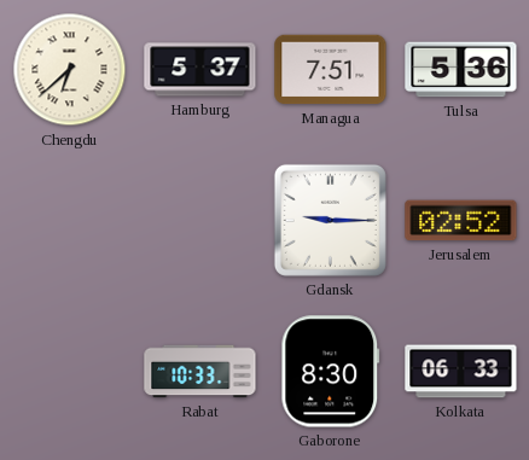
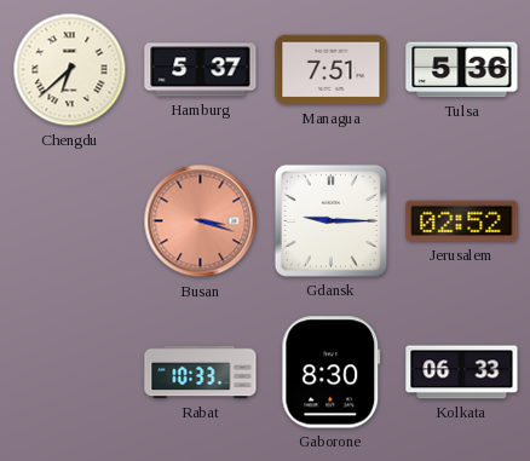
Busan: none -> 3:18 (201, 221)
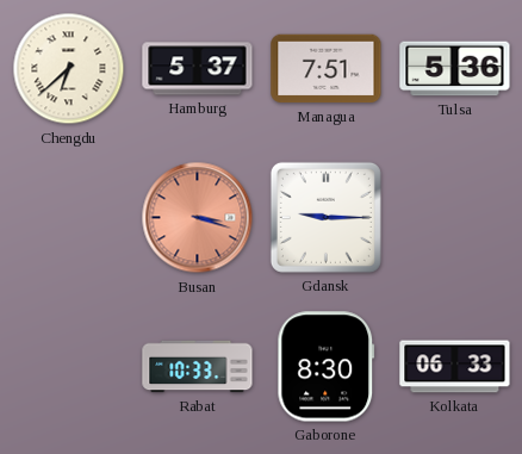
Jerusalem: 02:52 -> none (462, 221)
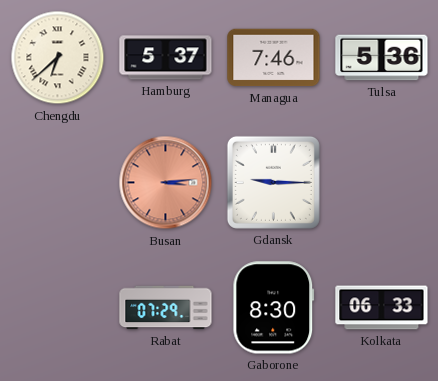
Managua: 7:51 -> 7:46 (274, 58)
Busan: 3:18 -> 3:14 (166, 183)
Rabat: 10:33 -> 07:29 (166, 308)
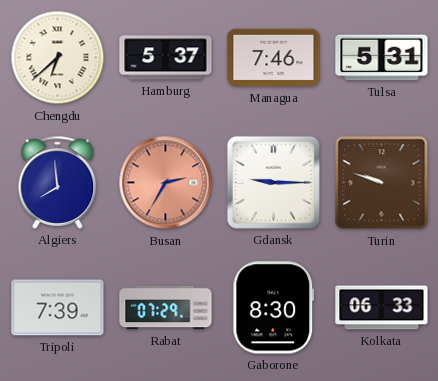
Tulsa: 5:36 -> 5:31 (382, 58)
Algiers: none -> 7:59 (58, 182)
Busan: 3:14 -> 2:35 (166, 183)
Turin: none -> 9:48 (382, 183)
Tripoli: none -> 7:39 (58, 308)
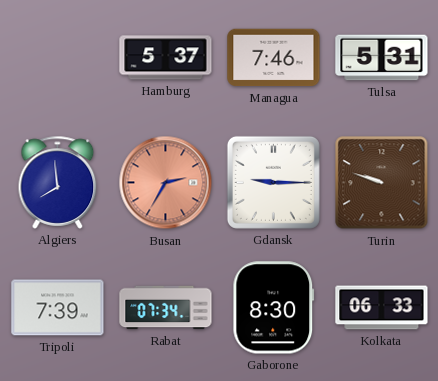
Chengdu: 6:38 -> none (58, 58)
Rabat: 07:29 -> 07:34 (166, 308)
